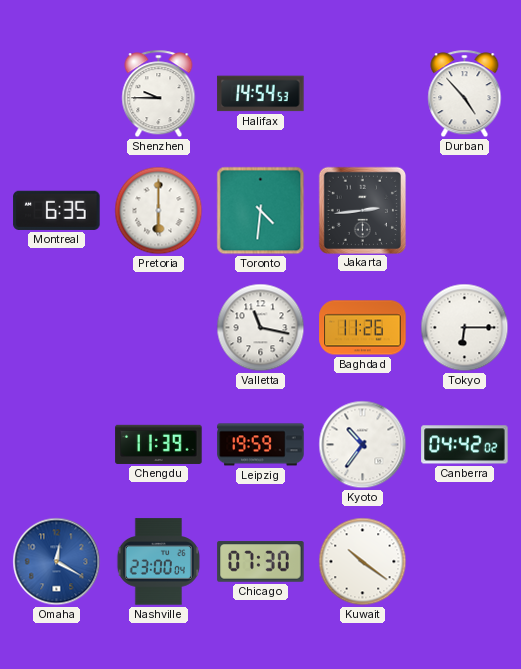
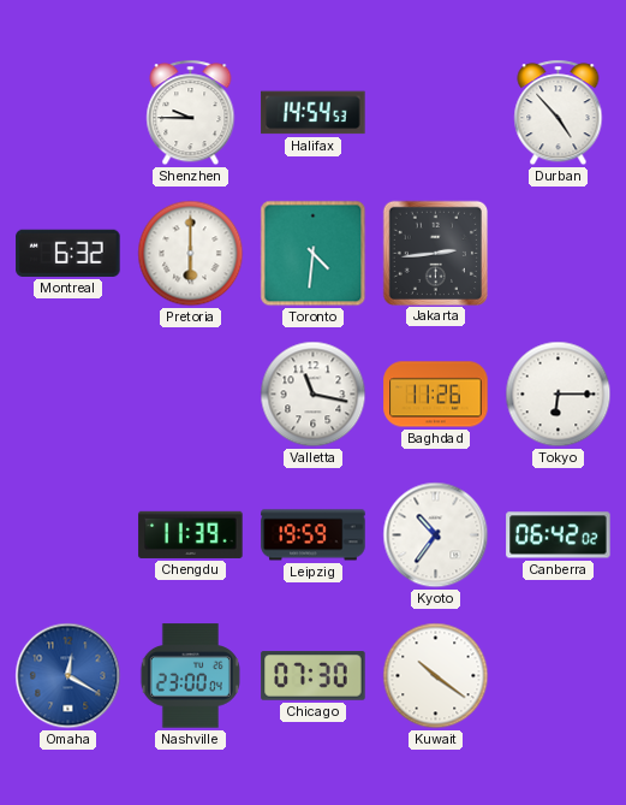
Montreal: 6:35 -> 6:32 (68, 253)
Canberra: 04:42 -> 06:42 (559, 535)
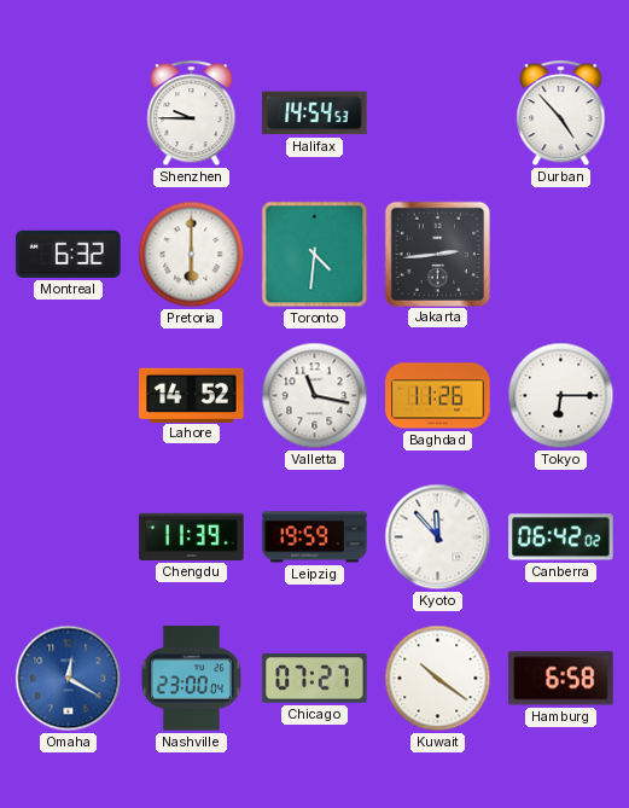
Lahore: none -> 14:52 (192, 395)
Kyoto: 10:36 -> 11:53 (438, 537)
Chicago: 07:30 -> 07:27 (315, 679)
Hamburg: none -> 6:58 (561, 679)
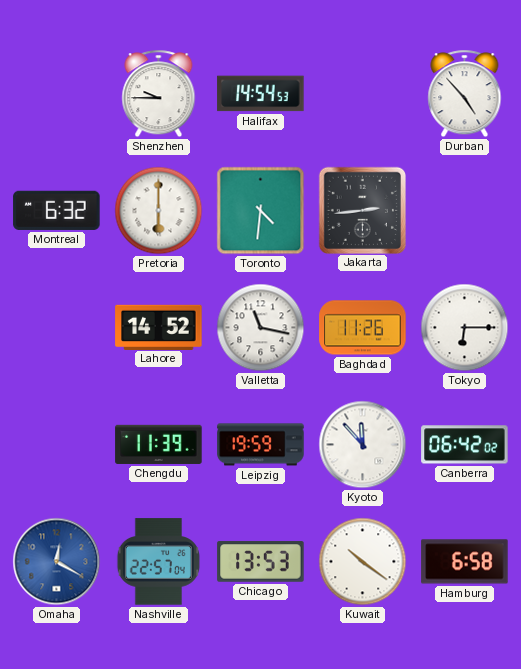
Nashville: 23:00 -> 22:57 (158, 562)
Chicago: 07:27 -> 13:53 (261, 562)
